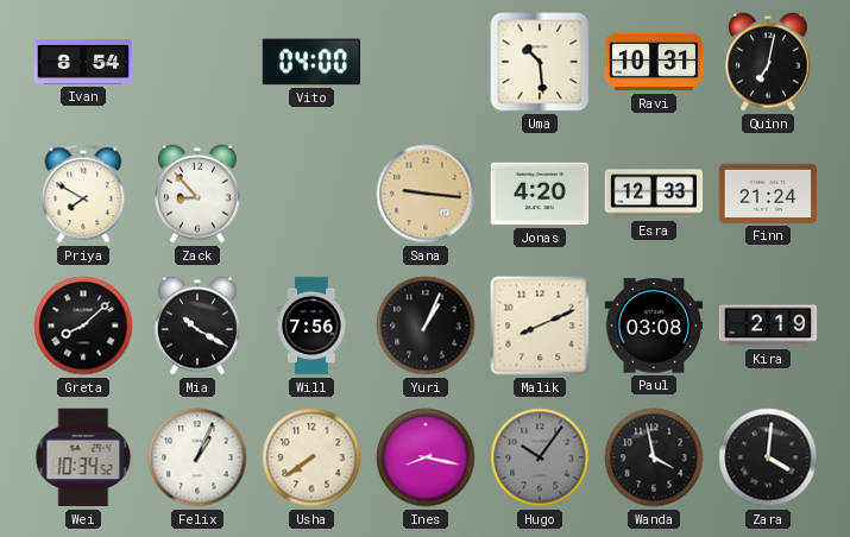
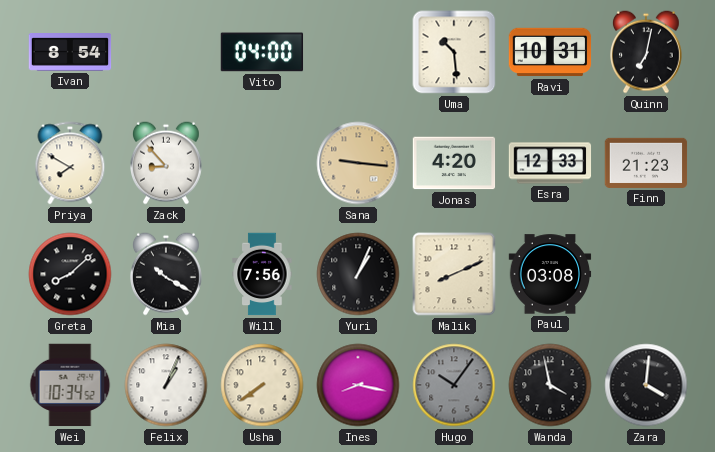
Finn: 21:24 -> 21:23 (646, 163)
Kira: 2:19 -> none (768, 326)
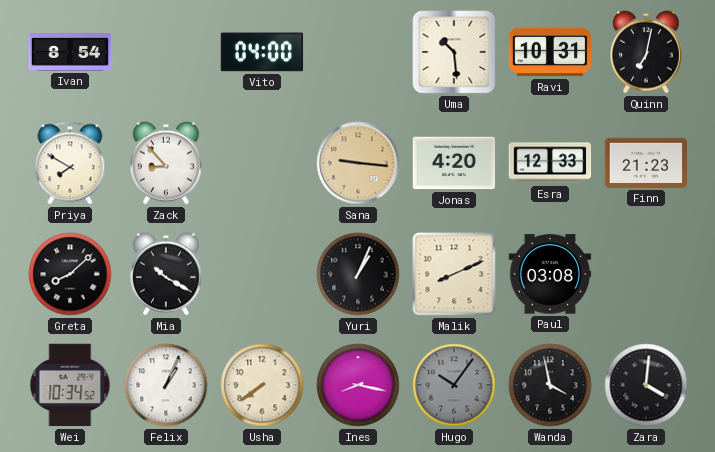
Will: 7:56 -> none (262, 274)
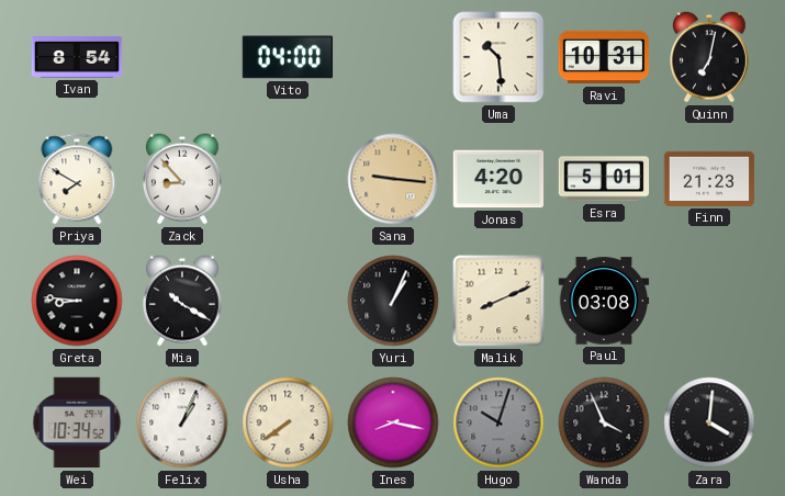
Esra: 12:33 -> 5:01 (604, 179)
Greta: 8:08 -> 8:46 (77, 301)
Hugo: 10:06 -> 10:03 (498, 422)
Wanda: 3:58 -> 3:56 (604, 422)
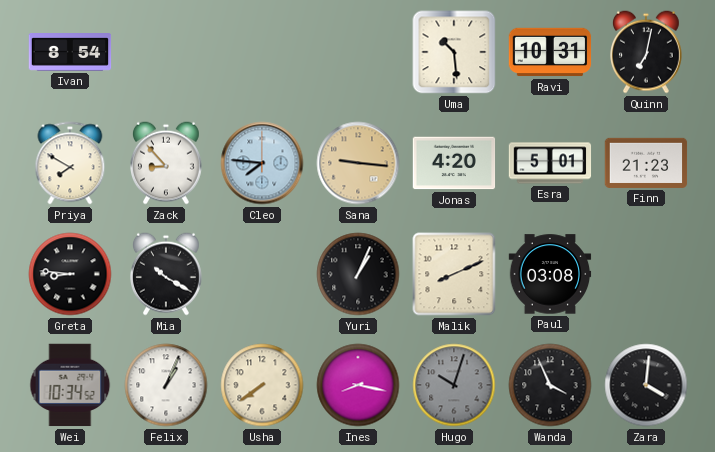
Vito: 04:00 -> none (288, 57)
Cleo: none -> 7:46 (262, 163)
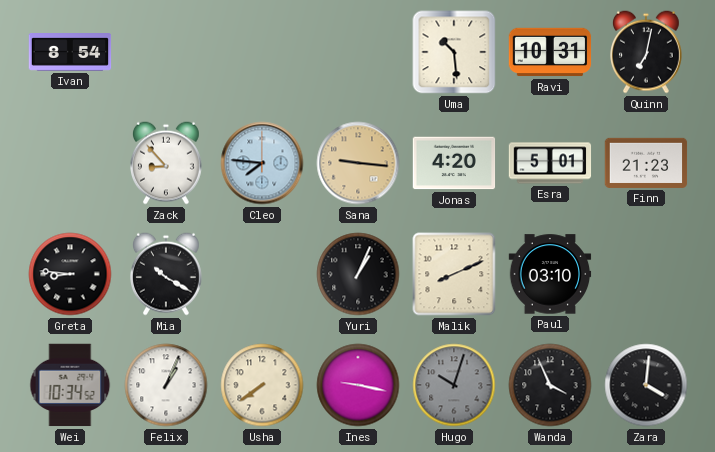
Priya: 7:50 -> none (70, 163)
Paul: 03:08 -> 03:10 (550, 274)
Ines: 8:17 -> 9:17 (358, 385)
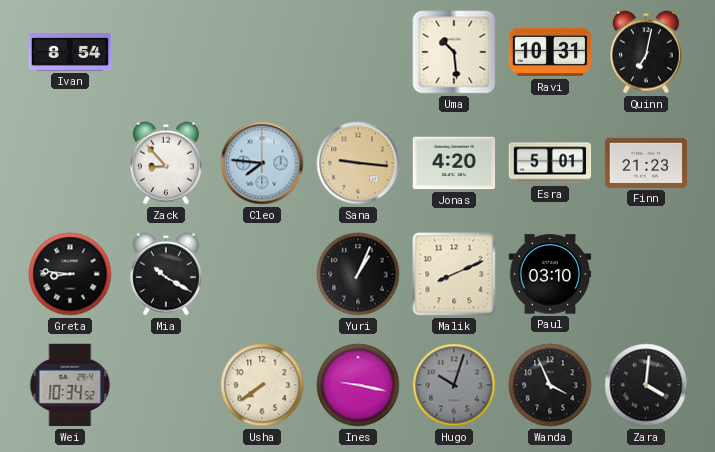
Felix: 1:04 -> none (166, 385)
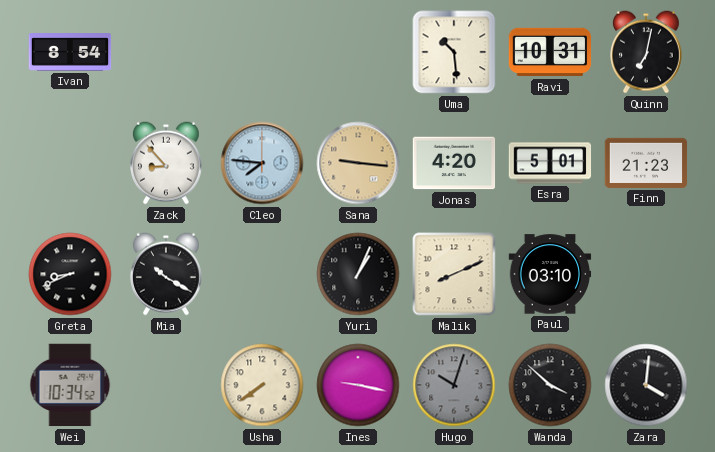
Greta: 8:46 -> 8:41 (70, 274)
Wanda: 3:56 -> 3:52 (550, 385)
